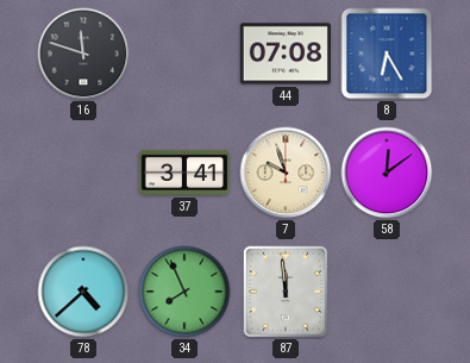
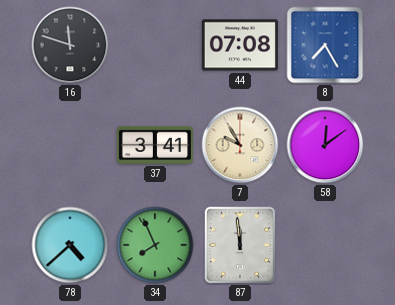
8: 6:25 -> 7:25 (325, 45)
7: 9:57 -> 9:55 (240, 145)
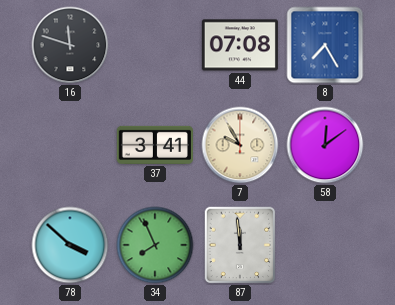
78: 4:38 -> 3:52 (70, 245)
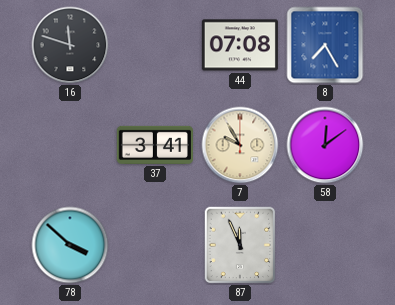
34: 7:56 -> none (155, 245)
87: 11:59 -> 11:56 (240, 245)
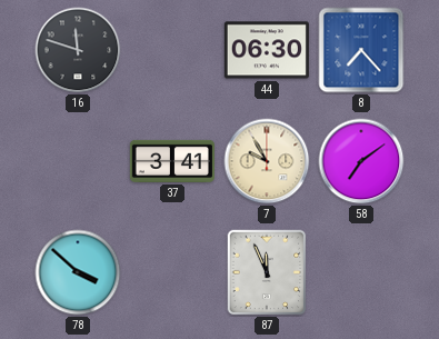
44: 07:08 -> 06:30 (267, 50)
8: 7:25 -> 7:23 (361, 50)
58: 12:09 -> 7:09 (361, 161)
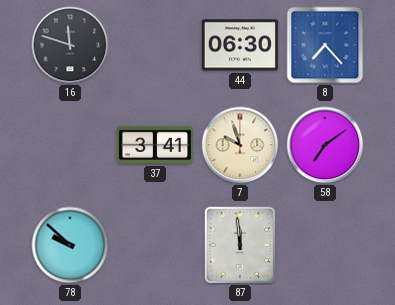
7: 9:55 -> 9:57 (240, 145)
78: 3:52 -> 9:52 (70, 245)
87: 11:56 -> 11:59 (240, 245)
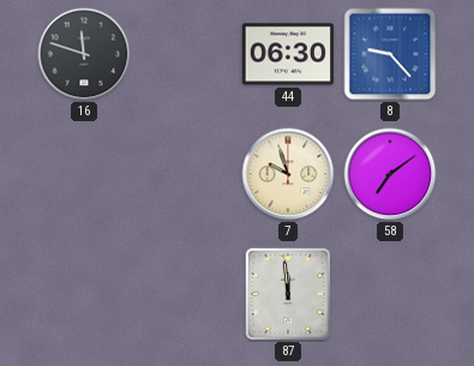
8: 7:23 -> 9:23 (390, 54)
37: 3:41 -> none (155, 145)
78: 9:52 -> none (70, 245)
